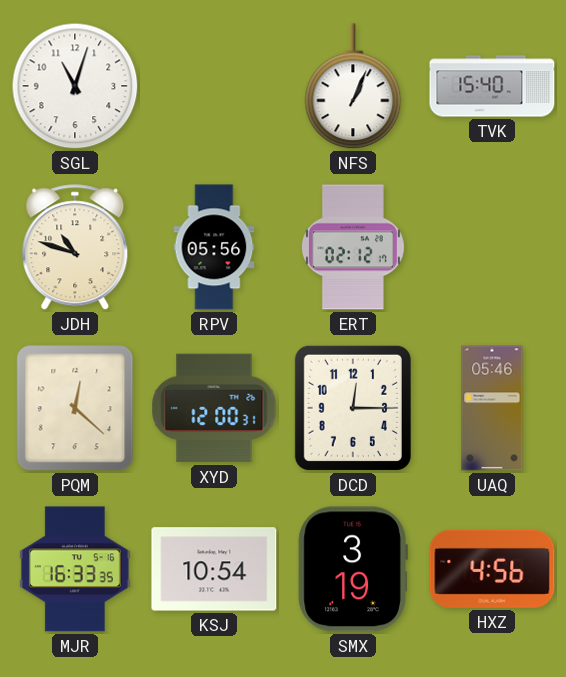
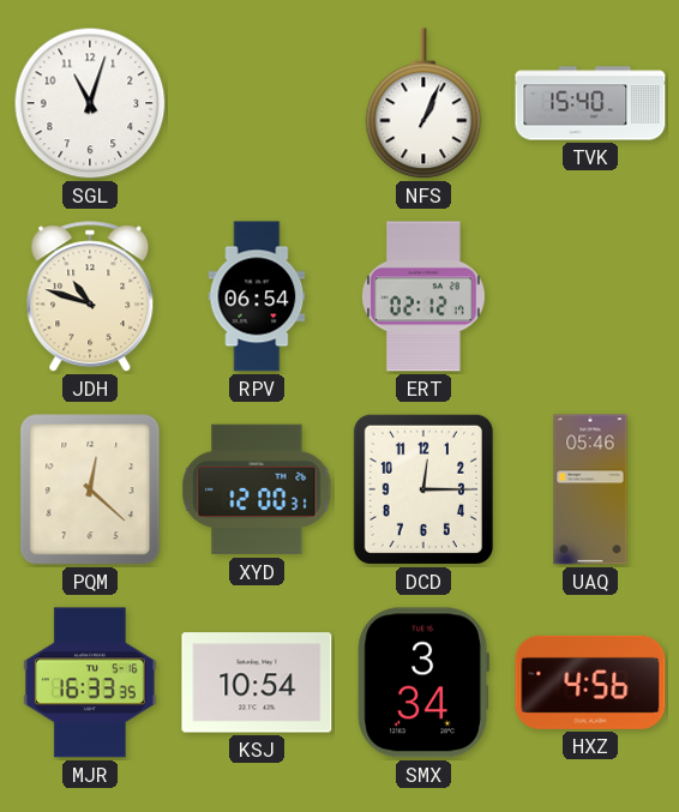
RPV: 05:56 -> 06:54 (257, 296)
SMX: 3:19 -> 3:34 (423, 682)
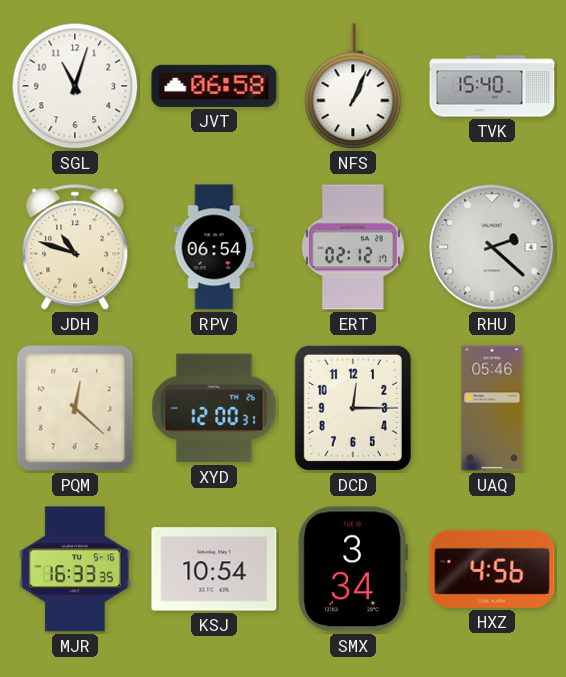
JVT: none -> 06:58 (214, 86)
RHU: none -> 2:22 (492, 247)
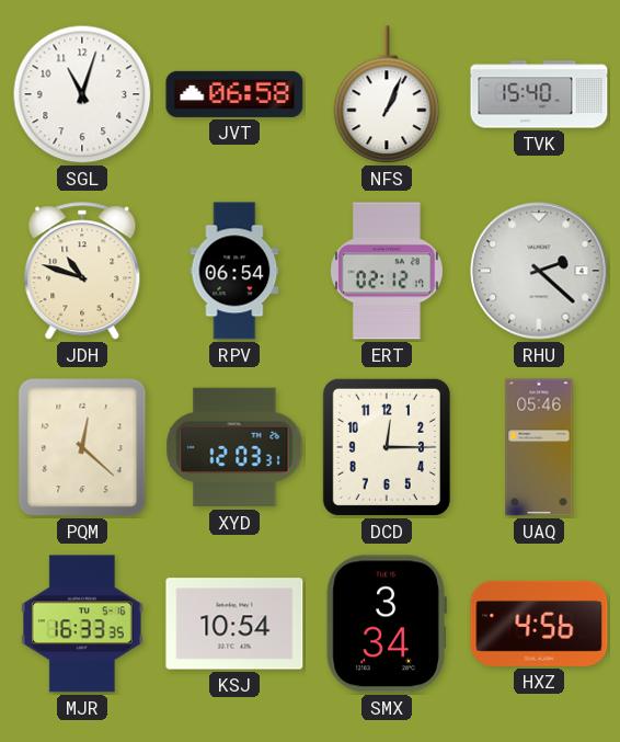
XYD: 12:00 -> 12:03 (234, 447)
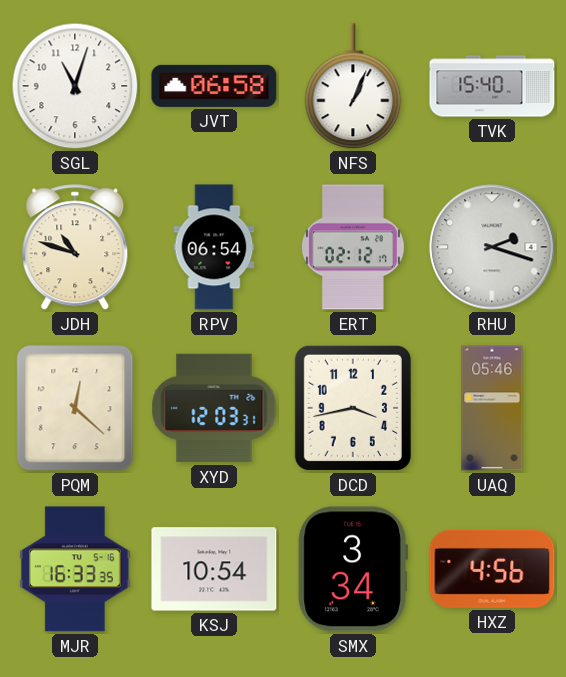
RHU: 2:22 -> 2:18 (492, 247)
DCD: 12:15 -> 3:43 (353, 408)
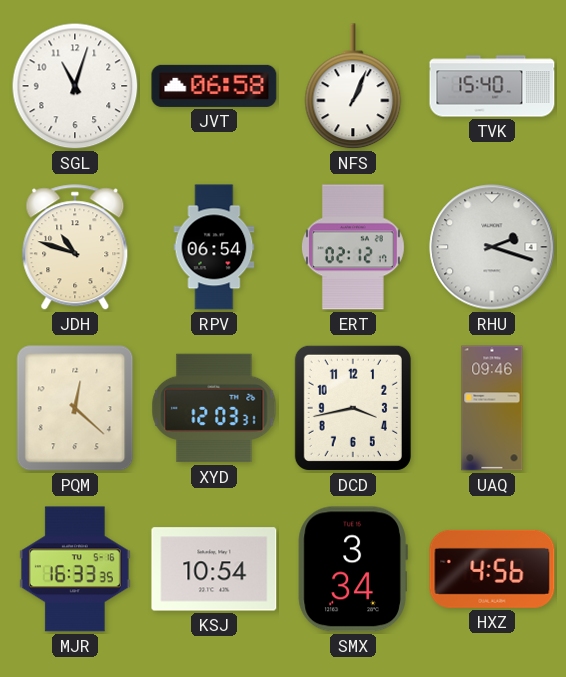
UAQ: 05:46 -> 09:46 (492, 408)
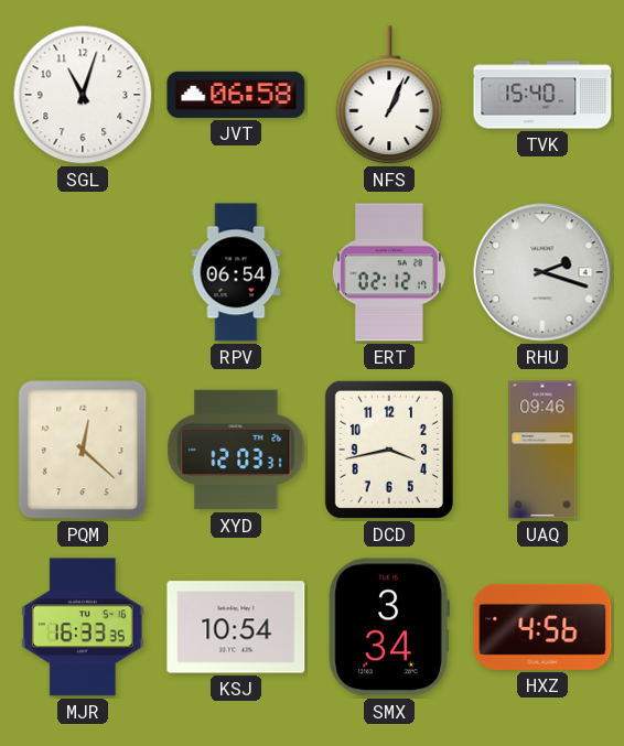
JDH: 10:48 -> none (75, 248)
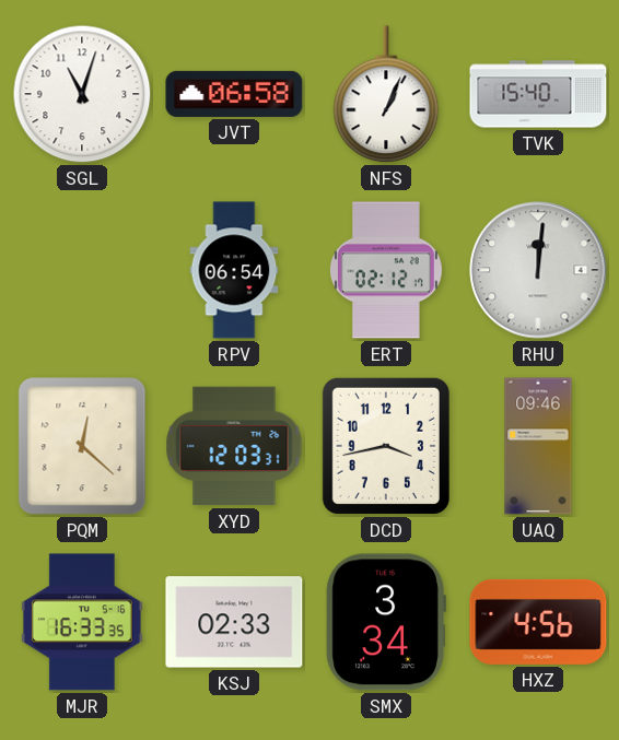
RHU: 2:18 -> 12:01 (538, 270)
KSJ: 10:54 -> 02:33 (234, 622)
